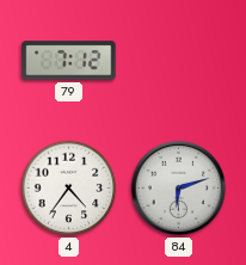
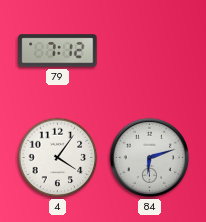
4: 4:36 -> 4:06 (58, 158)
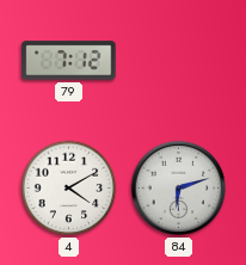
4: 4:06 -> 4:10 (69, 189)
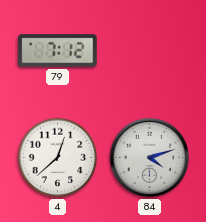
4: 4:10 -> 12:38 (58, 158)
84: 6:12 -> 4:12 (150, 158)
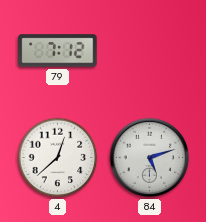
84: 4:12 -> 5:12 (150, 158)
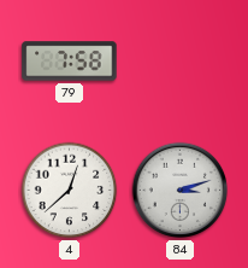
79: 7:12 -> 7:58 (70, 62)
84: 5:12 -> 3:12 (181, 191)
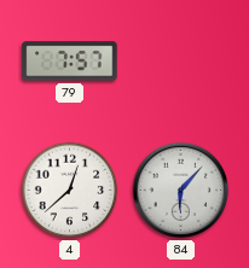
79: 7:58 -> 7:57 (70, 62)
84: 3:12 -> 6:07 (181, 191)
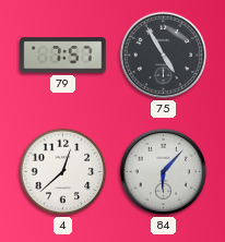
75: none -> 4:55 (164, 56)
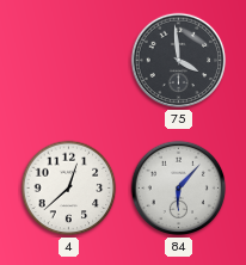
79: 7:57 -> none (63, 56)
75: 4:55 -> 3:59 (179, 61)
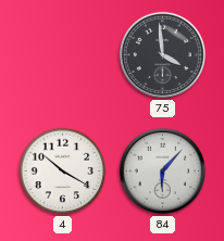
4: 12:38 -> 10:20 (63, 172)
